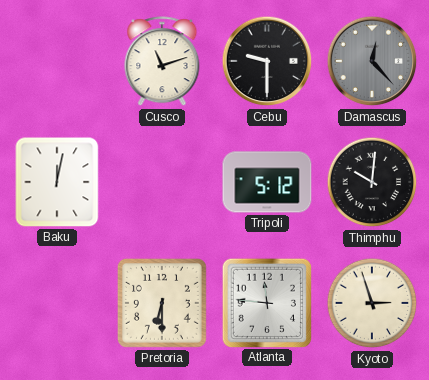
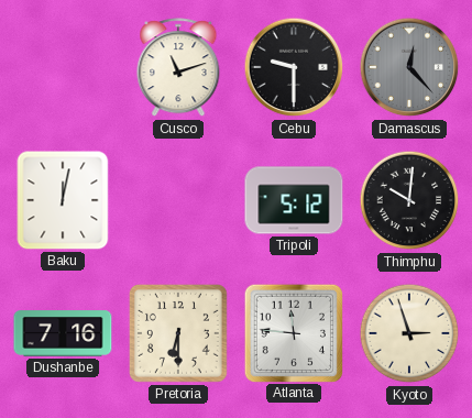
Dushanbe: none -> 7:16 (63, 333)
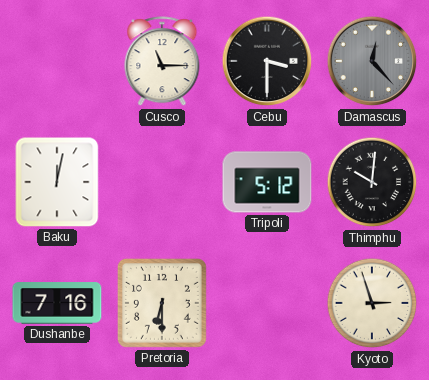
Cusco: 11:12 -> 11:15 (162, 62)
Cebu: 9:30 -> 3:30 (267, 61)
Atlanta: 11:46 -> none (293, 332)
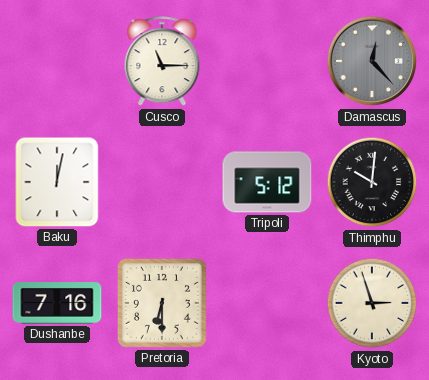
Cebu: 3:30 -> none (267, 61)
